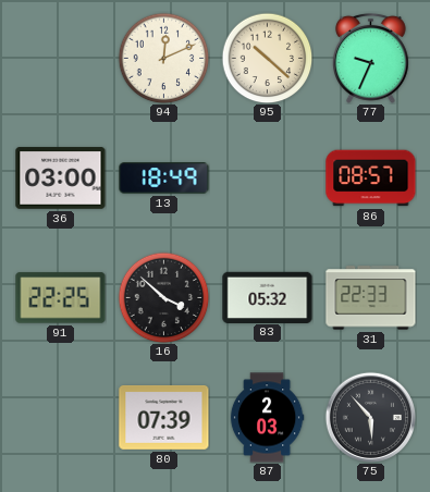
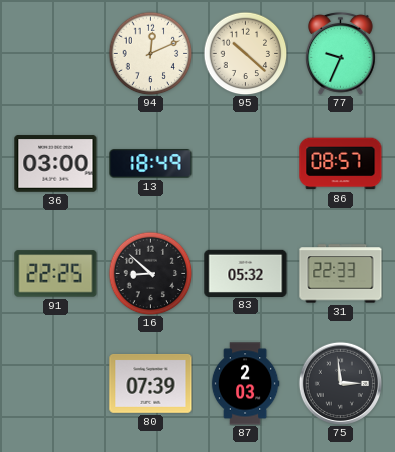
16: 3:52 -> 8:52 (150, 273)
75: 5:53 -> 2:59 (340, 383)
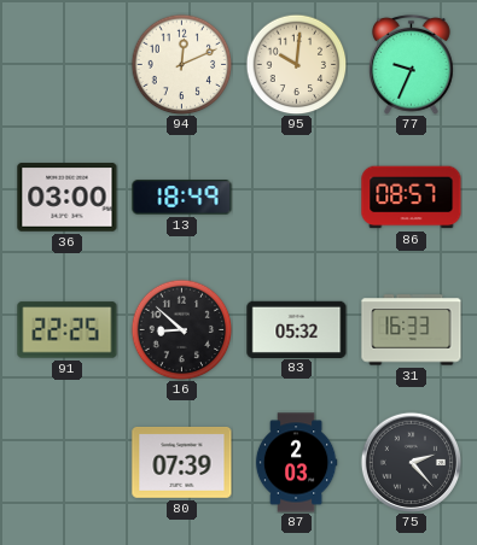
95: 10:22 -> 10:01 (296, 64)
31: 22:33 -> 16:33 (412, 330)
75: 2:59 -> 2:23 (411, 462)
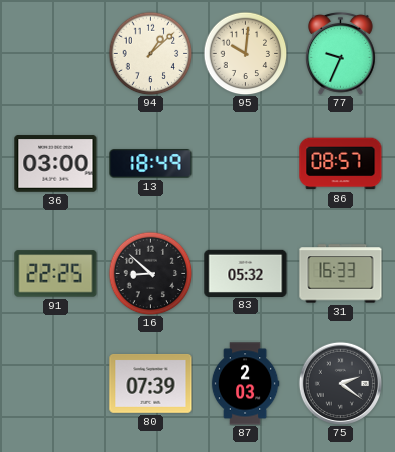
94: 12:11 -> 1:08 (150, 53)
75: 2:23 -> 2:21 (340, 383)
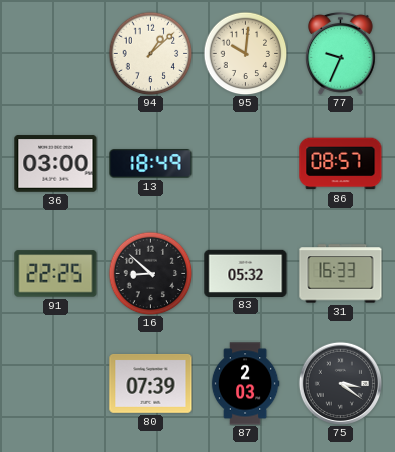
75: 2:21 -> 3:21 (340, 383)
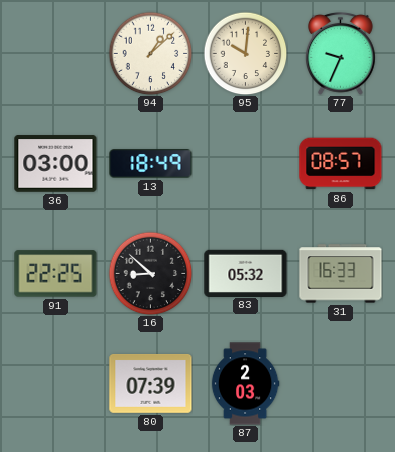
75: 3:21 -> none (340, 383)
